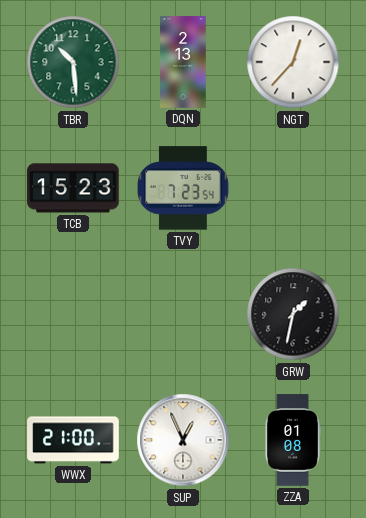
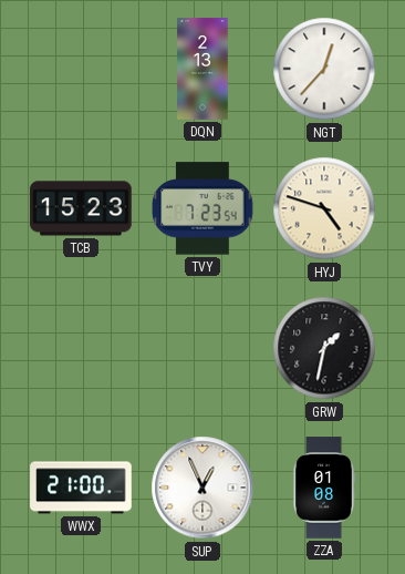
TBR: 10:29 -> none (73, 62)
HYJ: none -> 4:48 (324, 208)
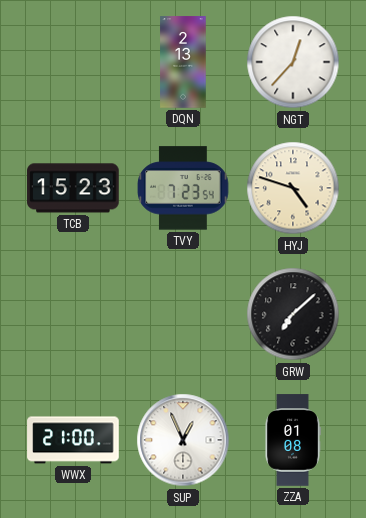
GRW: 1:32 -> 7:08 (293, 314)
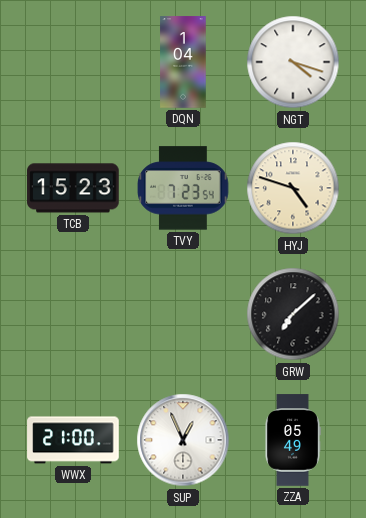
DQN: 2:13 -> 1:04 (183, 62)
NGT: 12:37 -> 4:18 (293, 62)
ZZA: 01:08 -> 05:49 (293, 440)
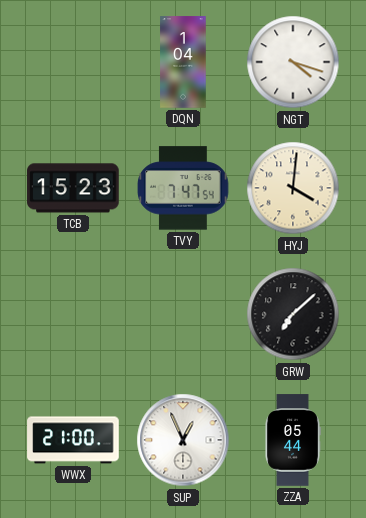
TVY: 7:23 -> 7:47 (183, 188)
HYJ: 4:48 -> 4:01 (293, 188)
ZZA: 05:49 -> 05:44 (293, 440)
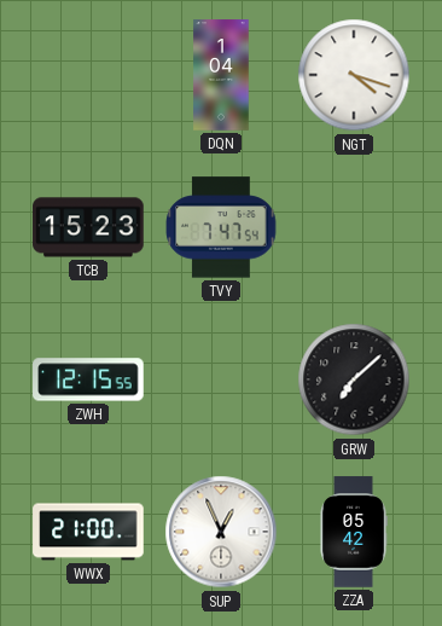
HYJ: 4:01 -> none (293, 188)
ZWH: none -> 12:15 (88, 379)
ZZA: 05:44 -> 05:42 (354, 532)
